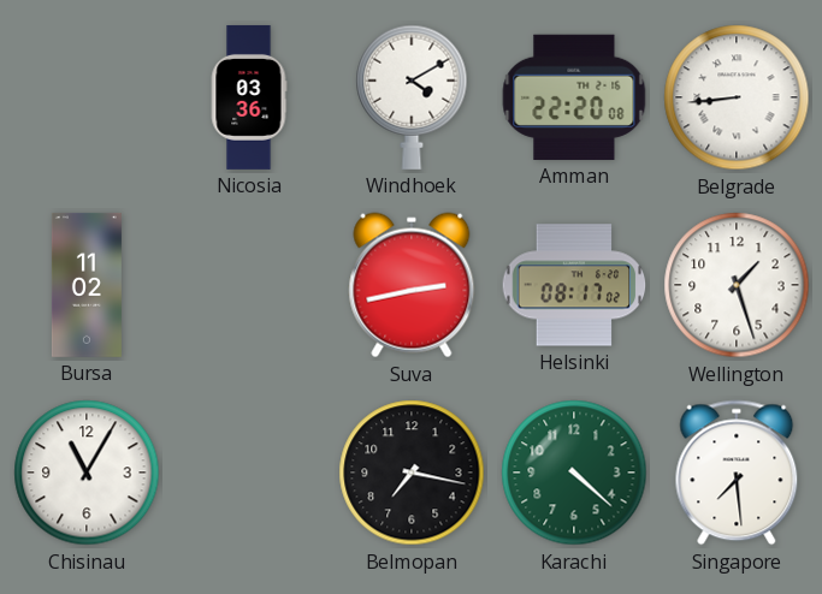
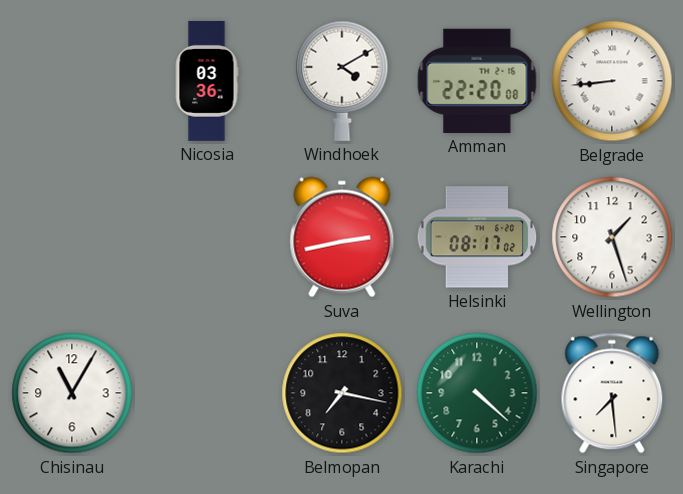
Bursa: 11:02 -> none (87, 285)
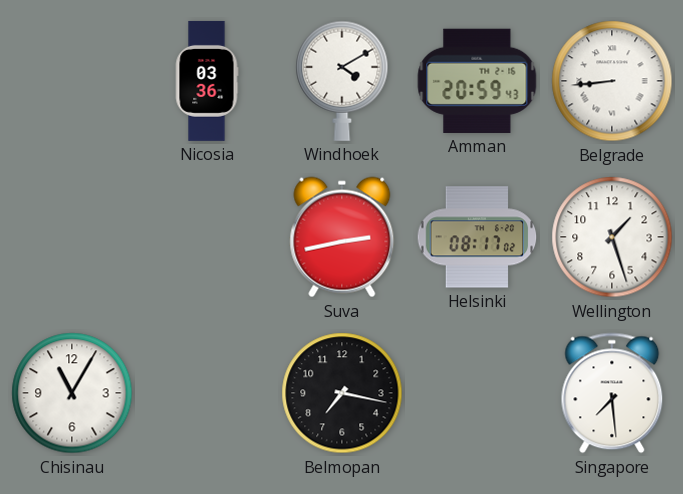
Amman: 22:20 -> 20:59 (477, 81)
Karachi: 4:22 -> none (477, 393)
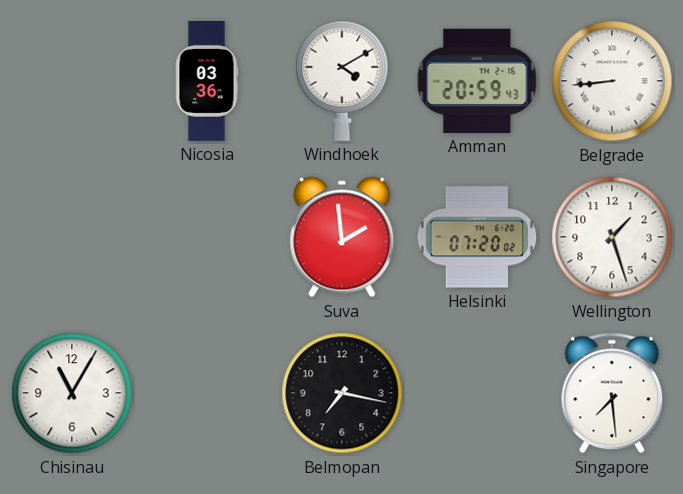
Suva: 2:43 -> 1:59 (342, 237)
Helsinki: 08:17 -> 07:20 (477, 237)
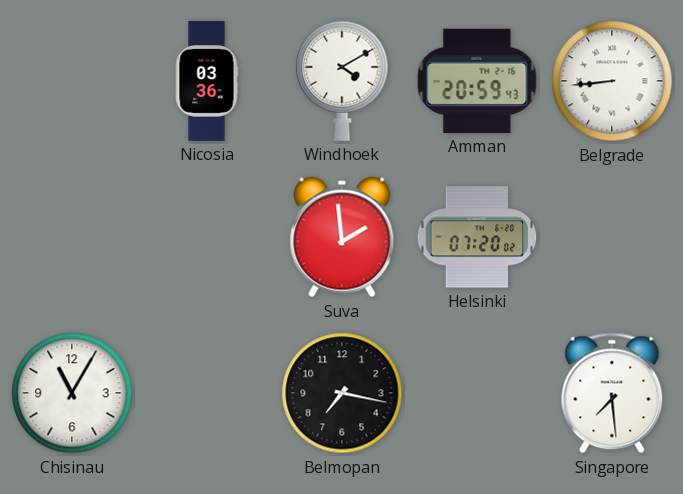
Wellington: 1:27 -> none (612, 237)
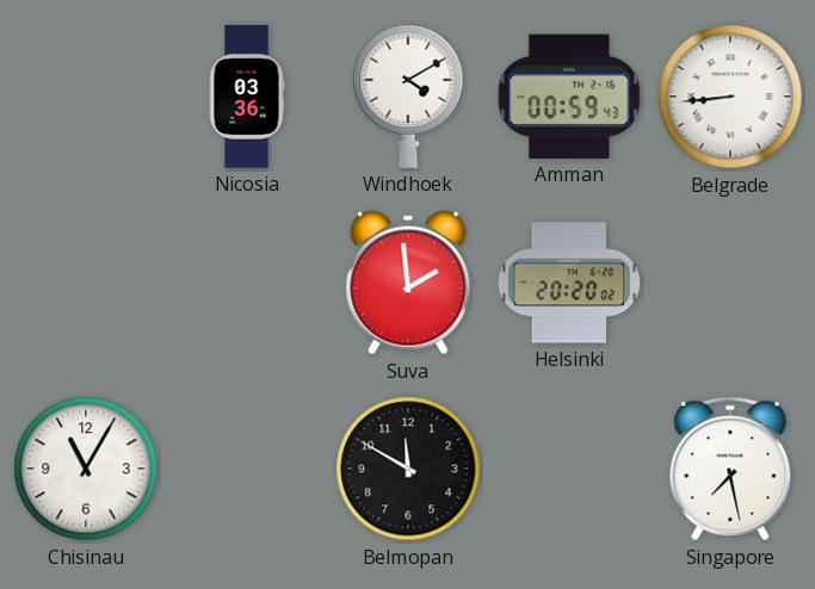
Amman: 20:59 -> 00:59 (569, 97)
Helsinki: 07:20 -> 20:20 (569, 283)
Belmopan: 7:17 -> 11:50 (408, 469)
Singapore: 7:29 -> 7:28 (730, 469)
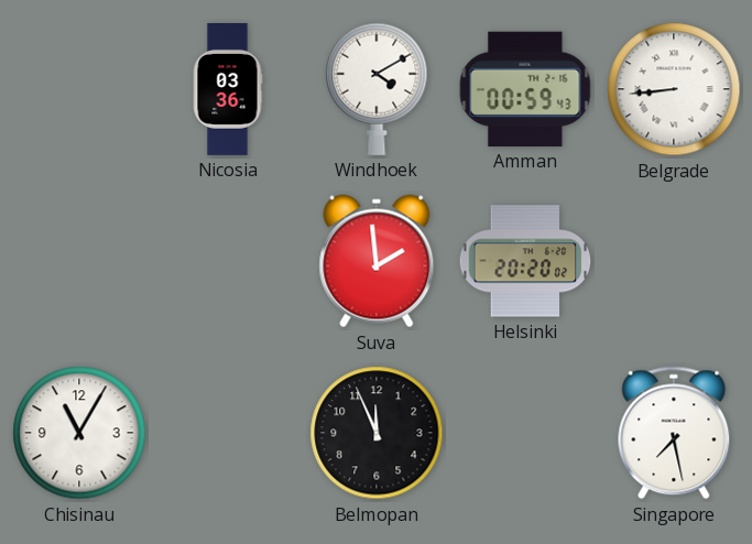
Belmopan: 11:50 -> 11:56 (377, 433)
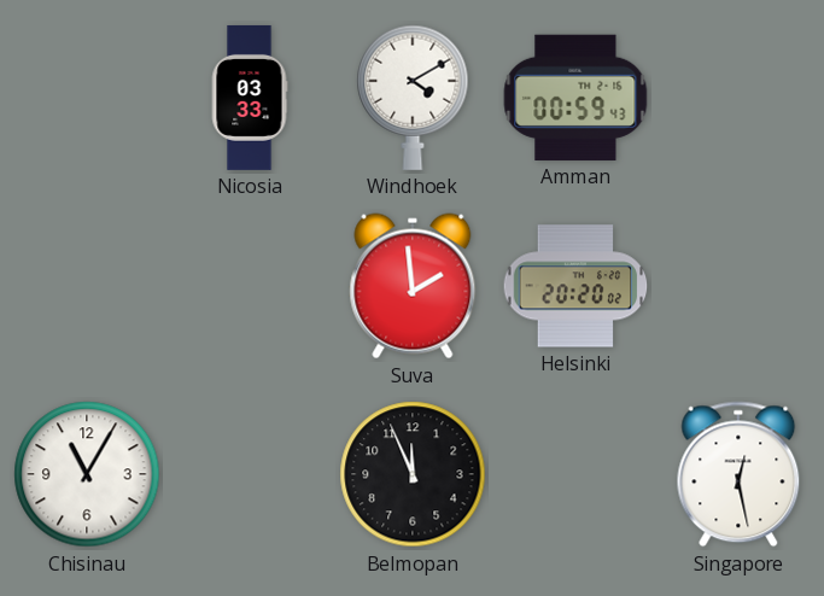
Nicosia: 03:36 -> 03:33 (250, 98)
Belgrade: 8:44 -> none (674, 89)
Singapore: 7:28 -> 12:28 (738, 474)
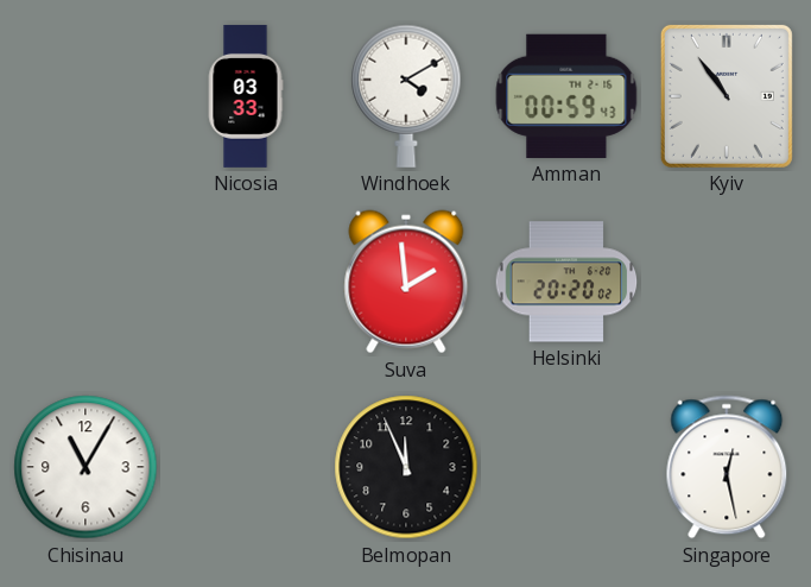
Kyiv: none -> 10:54 (727, 96)
